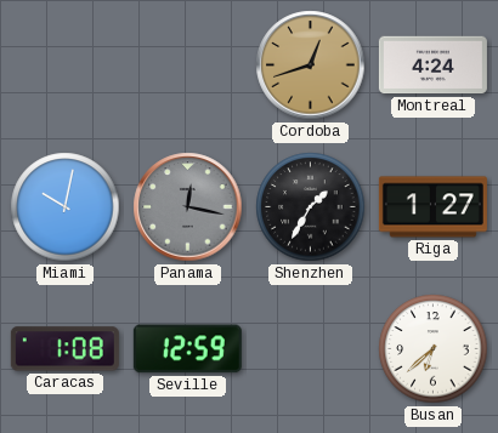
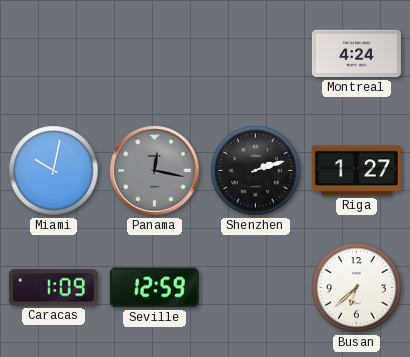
Cordoba: 12:42 -> none (311, 65)
Shenzhen: 1:35 -> 2:12 (256, 171)
Caracas: 1:08 -> 1:09 (53, 288)
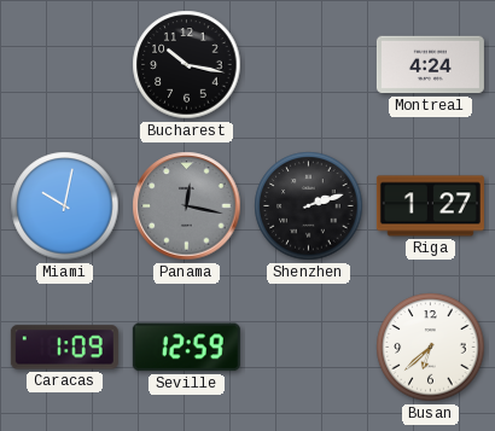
Bucharest: none -> 10:17 (187, 65)
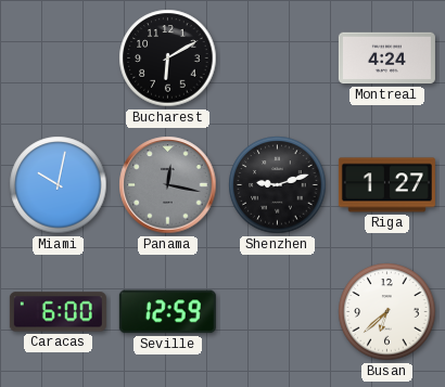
Bucharest: 10:17 -> 6:10 (168, 59)
Shenzhen: 2:12 -> 9:12 (278, 185)
Caracas: 1:09 -> 6:00 (58, 312)
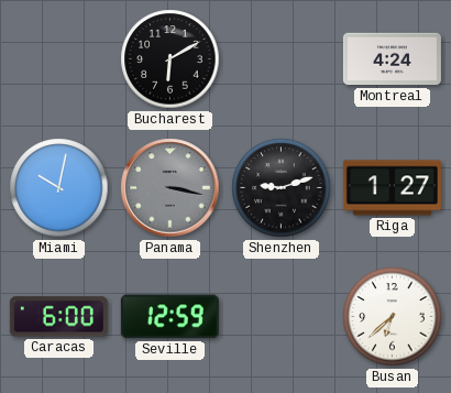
Panama: 12:17 -> 3:17 (170, 188)
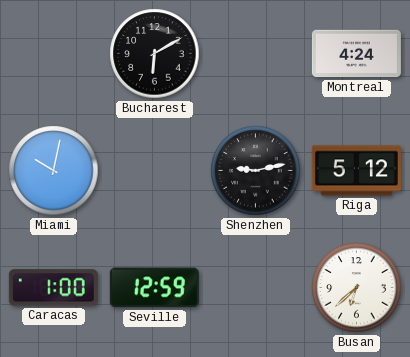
Panama: 3:17 -> none (170, 188)
Shenzhen: 9:12 -> 9:13 (256, 171)
Riga: 1:27 -> 5:12 (356, 171)
Caracas: 6:00 -> 1:00 (53, 288)
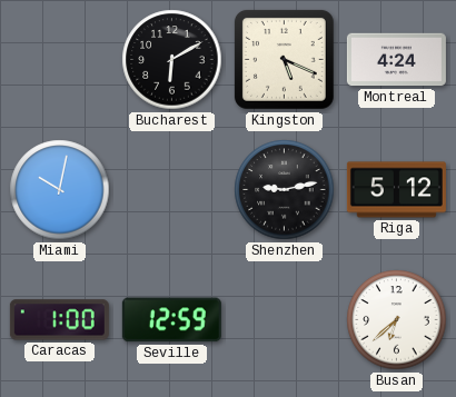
Kingston: none -> 5:19 (284, 59)
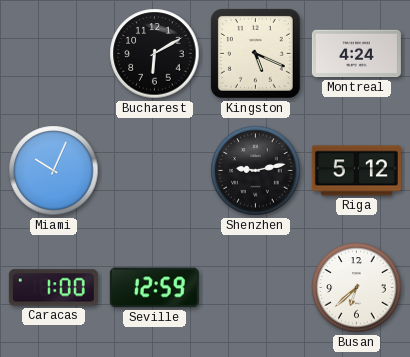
Miami: 10:02 -> 10:04 (54, 171)
